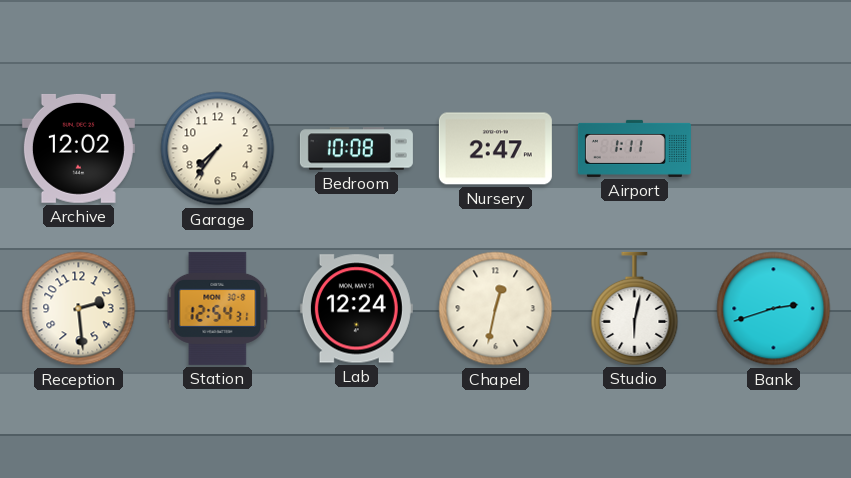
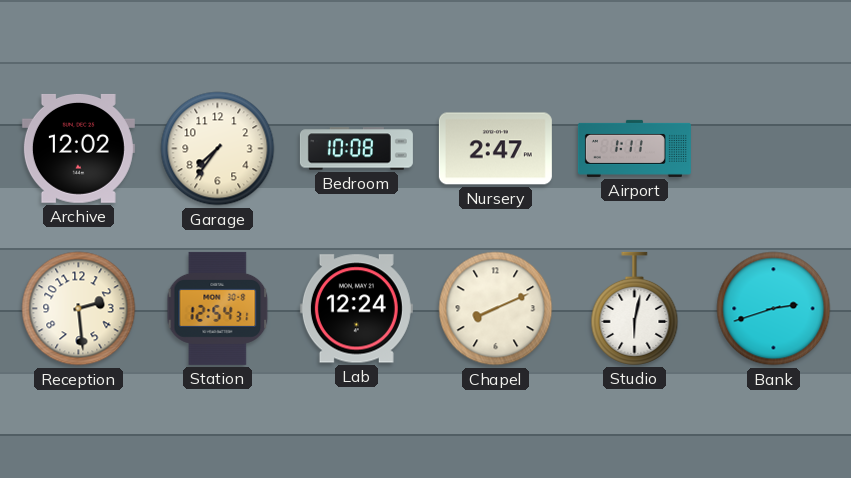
Chapel: 12:32 -> 8:11 (496, 309)
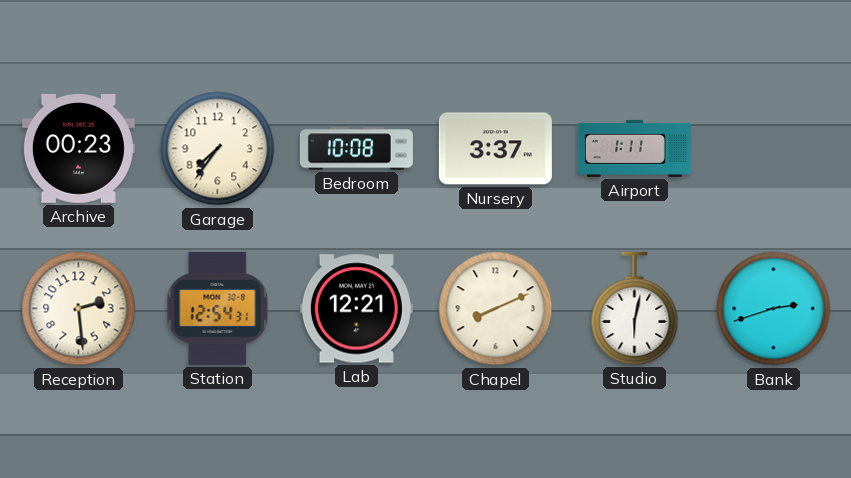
Archive: 12:02 -> 00:23 (78, 149)
Nursery: 2:47 -> 3:37 (495, 149)
Lab: 12:24 -> 12:21 (356, 309)
